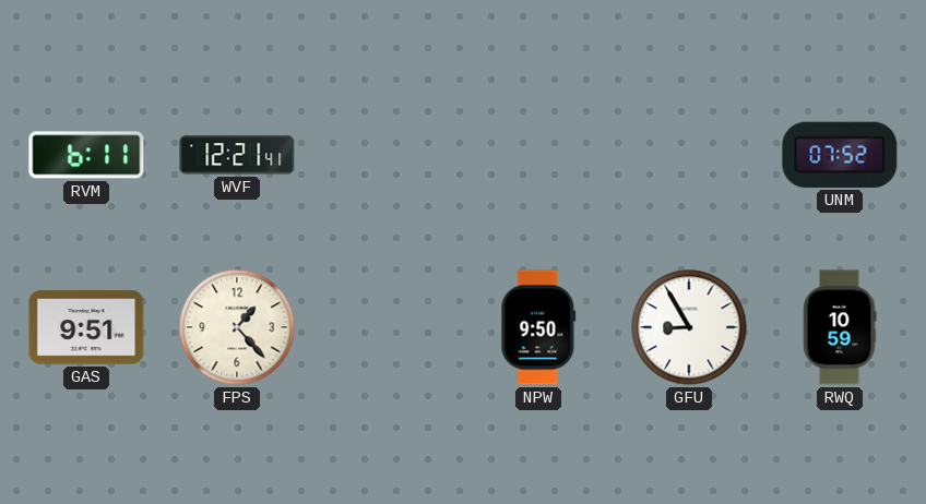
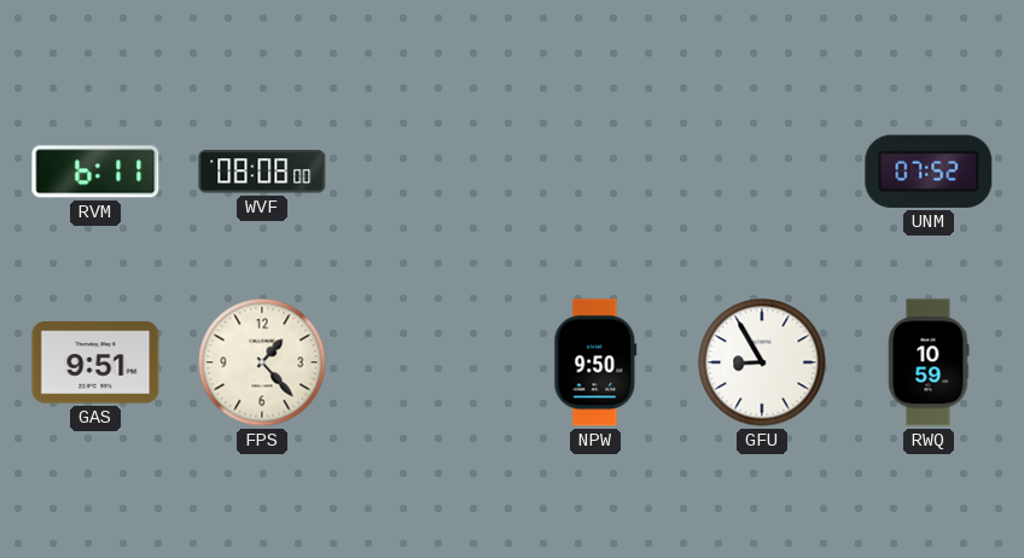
WVF: 12:21 -> 08:08 (262, 172)
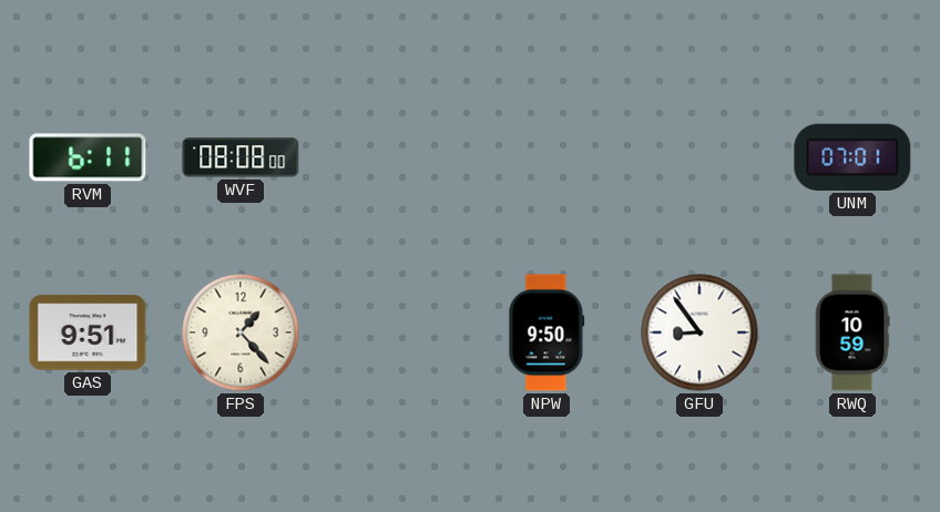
UNM: 07:52 -> 07:01 (852, 157)
GFU: 8:55 -> 8:54 (699, 332)
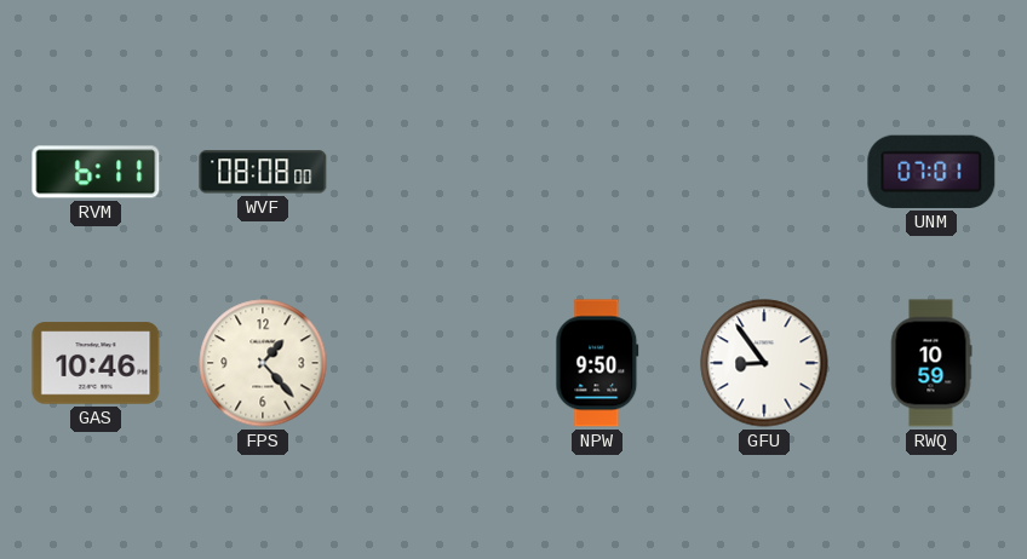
GAS: 9:51 -> 10:46 (96, 363)
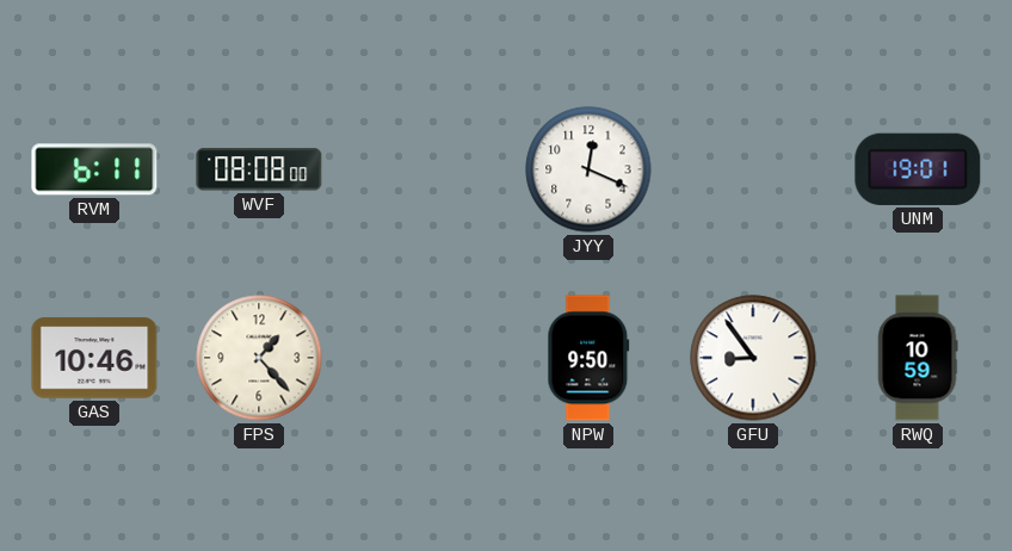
JYY: none -> 12:19 (588, 169)
UNM: 07:01 -> 19:01 (918, 169)
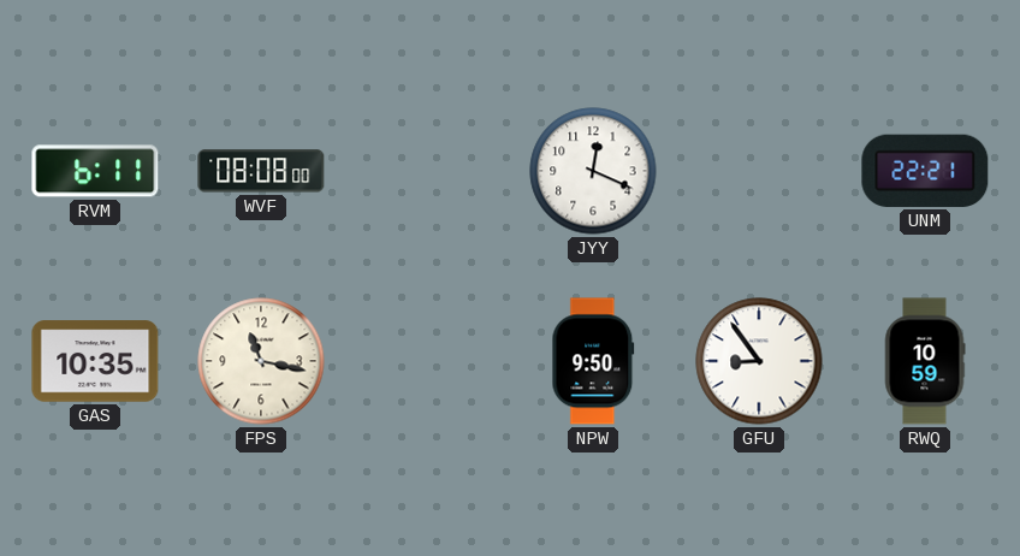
UNM: 19:01 -> 22:21 (925, 171)
GAS: 10:46 -> 10:35 (95, 361)
FPS: 1:23 -> 11:17 (261, 361)
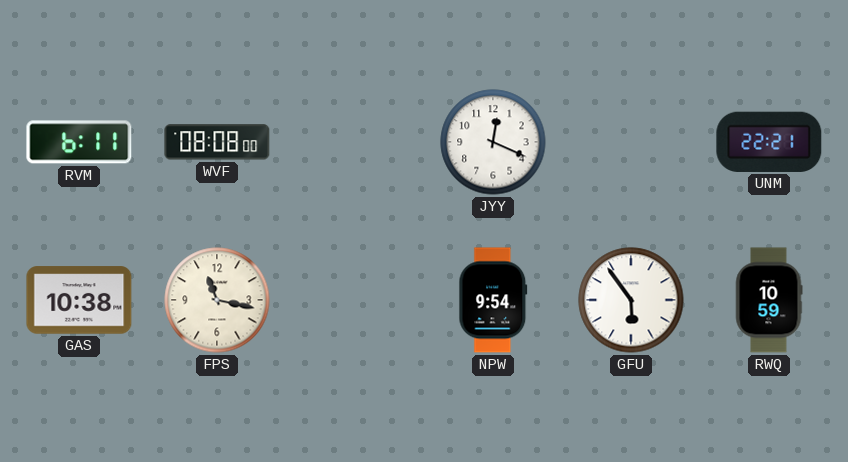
GAS: 10:35 -> 10:38 (79, 300)
NPW: 9:50 -> 9:54 (493, 300)
GFU: 8:54 -> 5:54 (631, 300)
